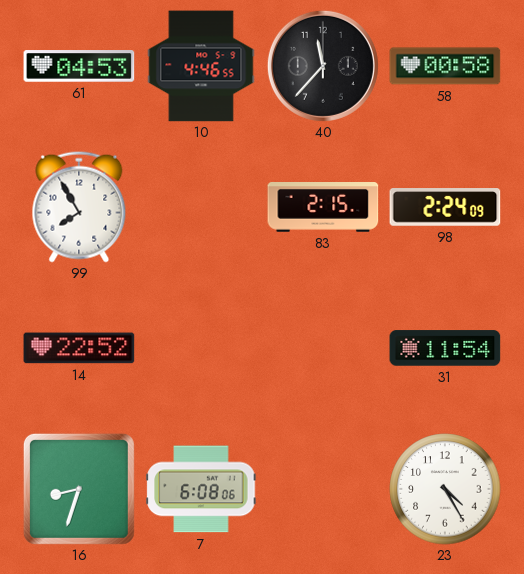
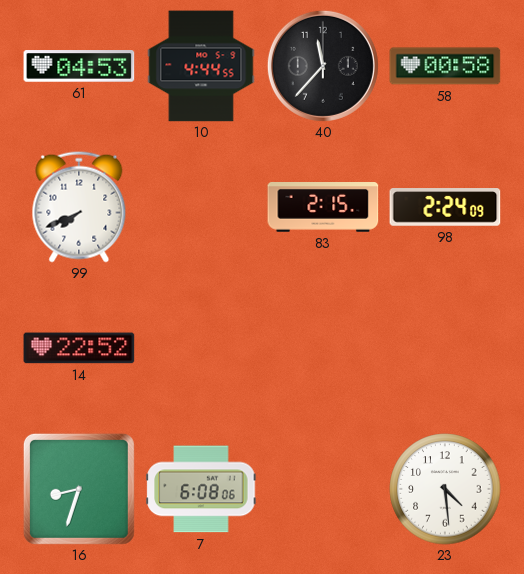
10: 4:46 -> 4:44 (201, 66)
99: 7:55 -> 7:41 (79, 207)
31: 11:54 -> none (445, 348)
23: 4:25 -> 4:29 (445, 489)
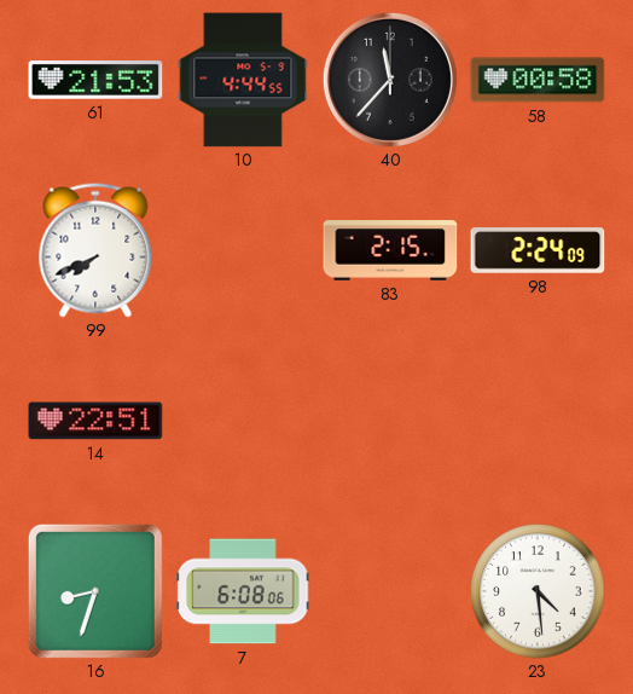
61: 04:53 -> 21:53 (95, 80)
14: 22:52 -> 22:51 (95, 421)
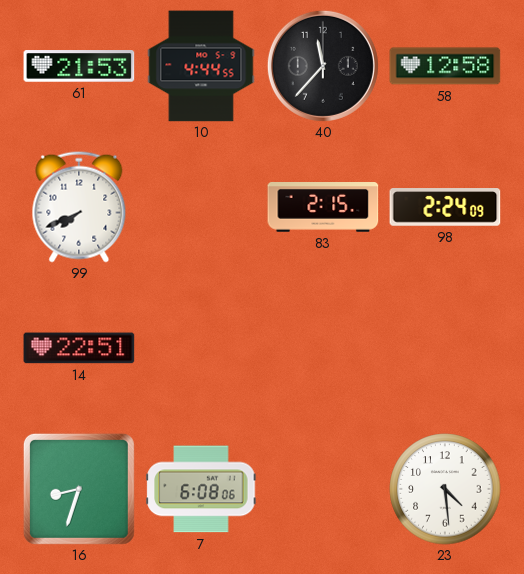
58: 00:58 -> 12:58 (445, 66)
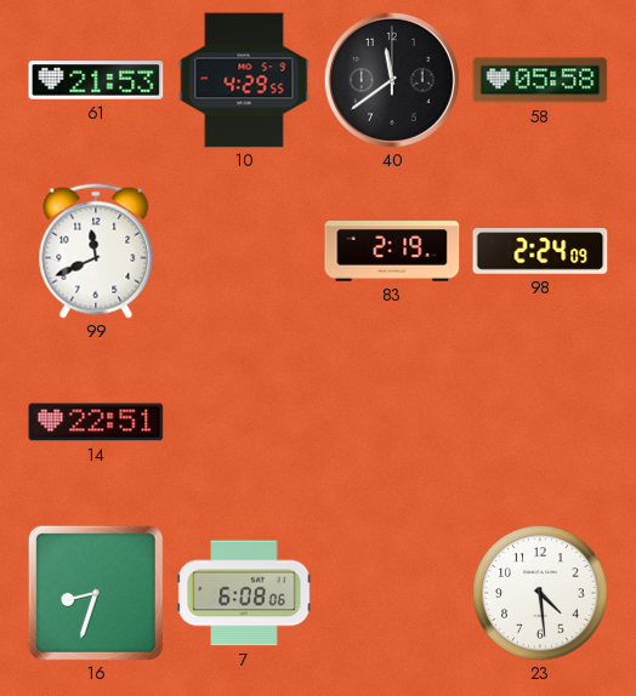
10: 4:44 -> 4:29 (244, 80)
40: 11:37 -> 11:39 (392, 80)
58: 12:58 -> 05:58 (540, 80)
99: 7:41 -> 11:41 (96, 251)
83: 2:15 -> 2:19 (392, 252)
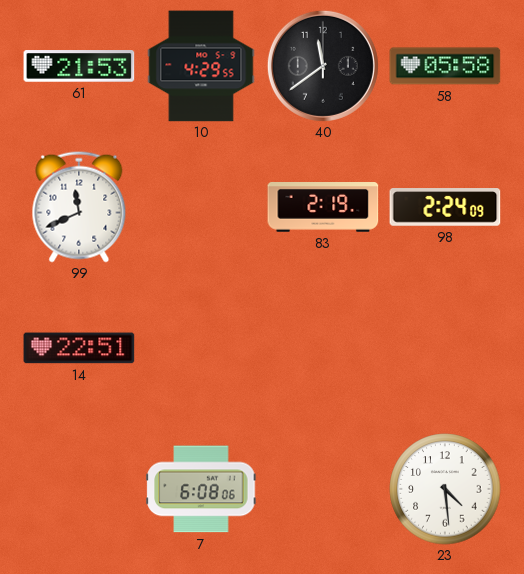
16: 8:33 -> none (96, 593)
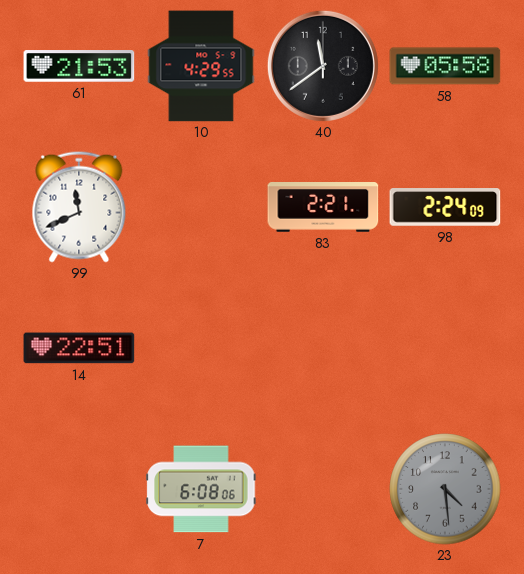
83: 2:19 -> 2:21 (323, 208)
23 dial: white -> grey (445, 489)
